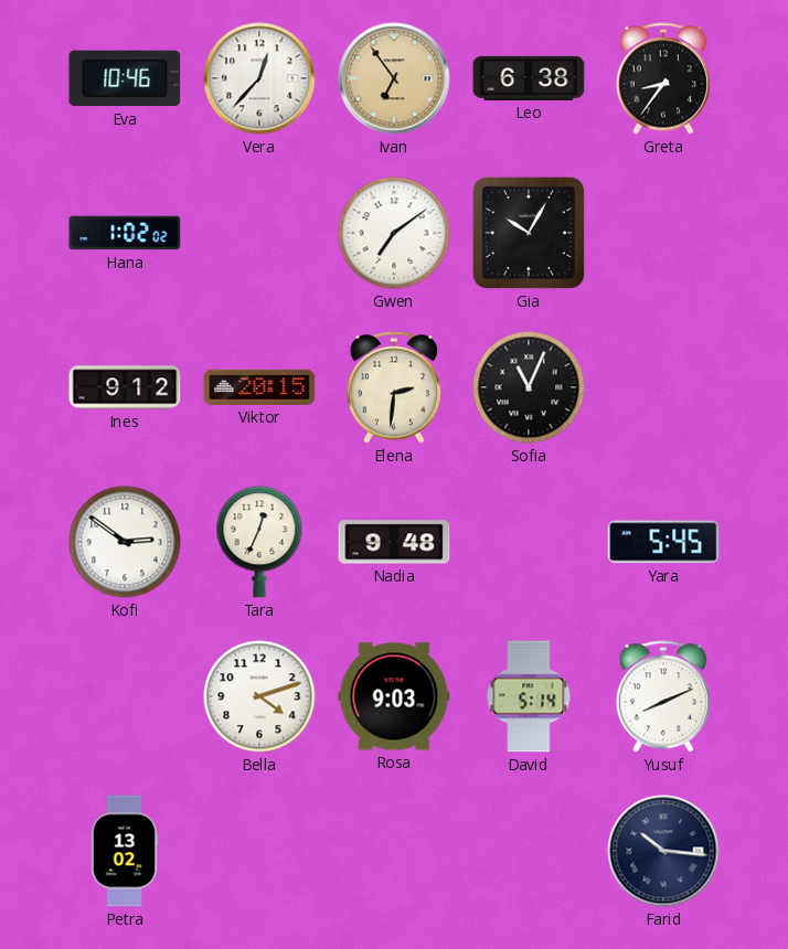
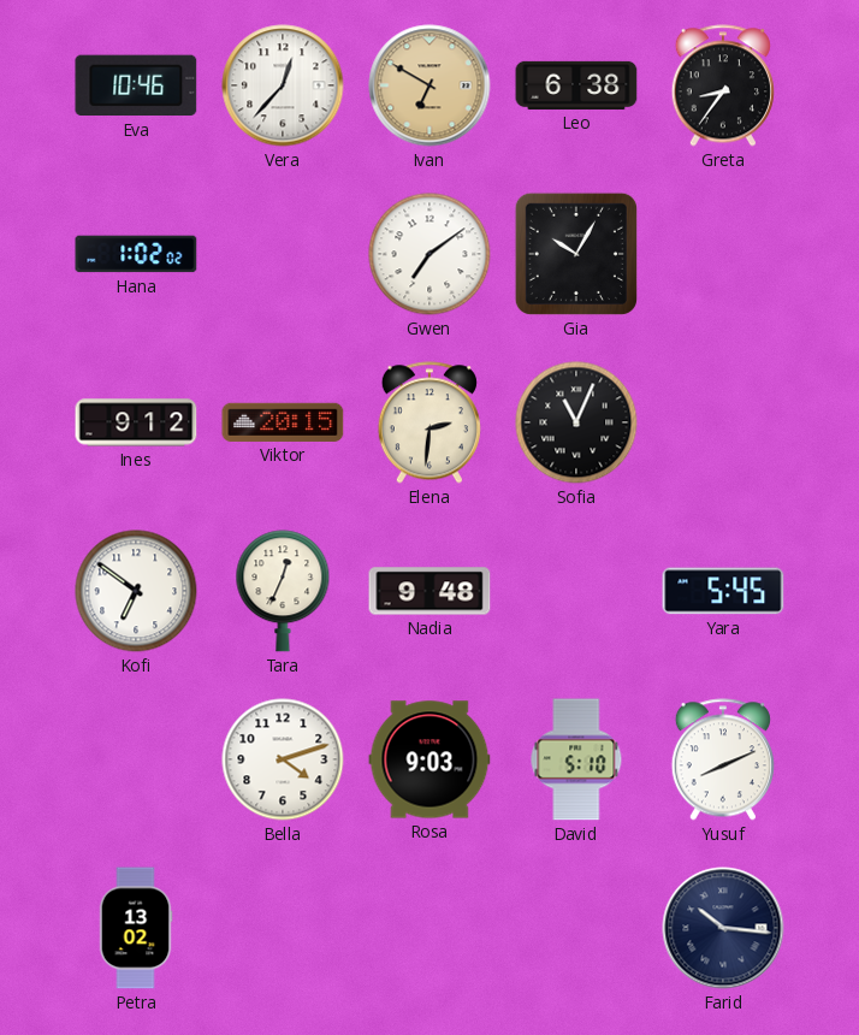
Ivan: 6:54 -> 6:50 (429, 85)
Kofi: 2:51 -> 6:51 (136, 591)
David: 5:14 -> 5:10 (576, 759)
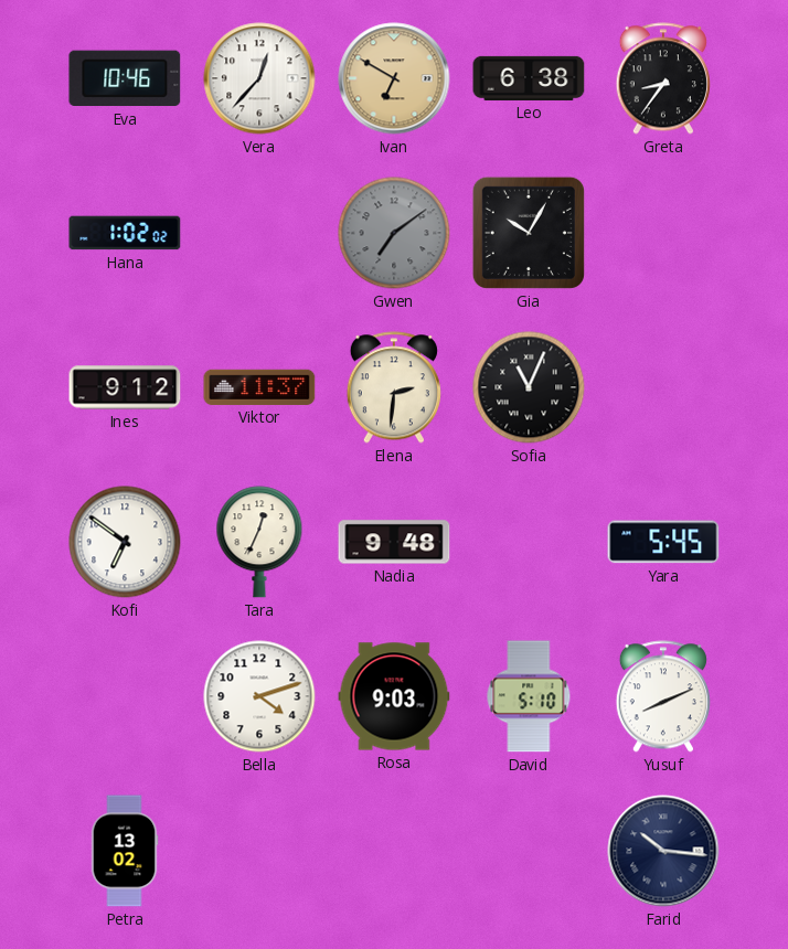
Gwen dial: white -> grey (394, 233)
Viktor: 20:15 -> 11:37 (259, 387)
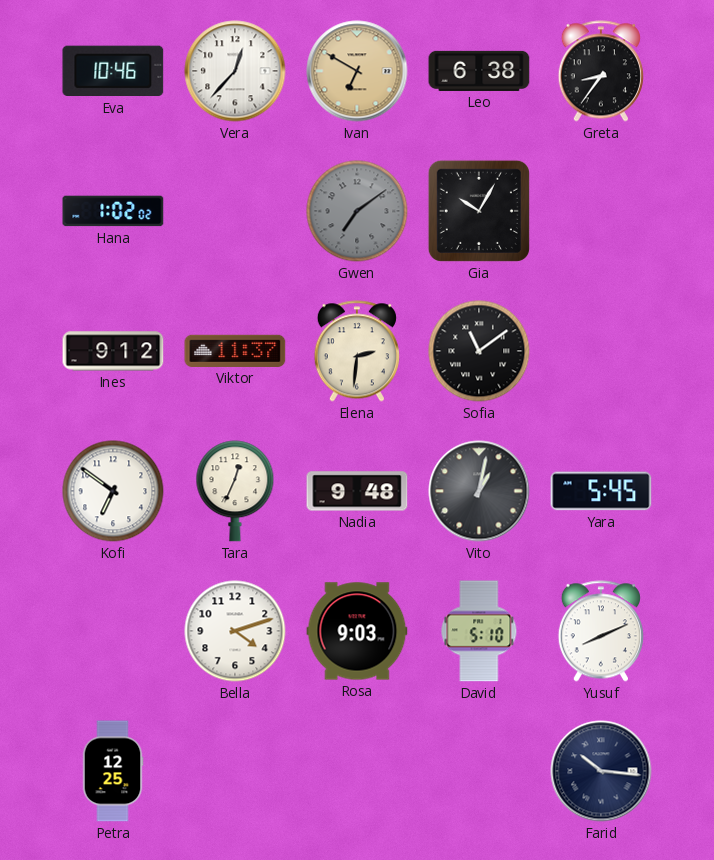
Sofia: 11:04 -> 11:09 (479, 351)
Vito: none -> 1:02 (479, 491)
Petra: 13:02 -> 12:25 (113, 771)
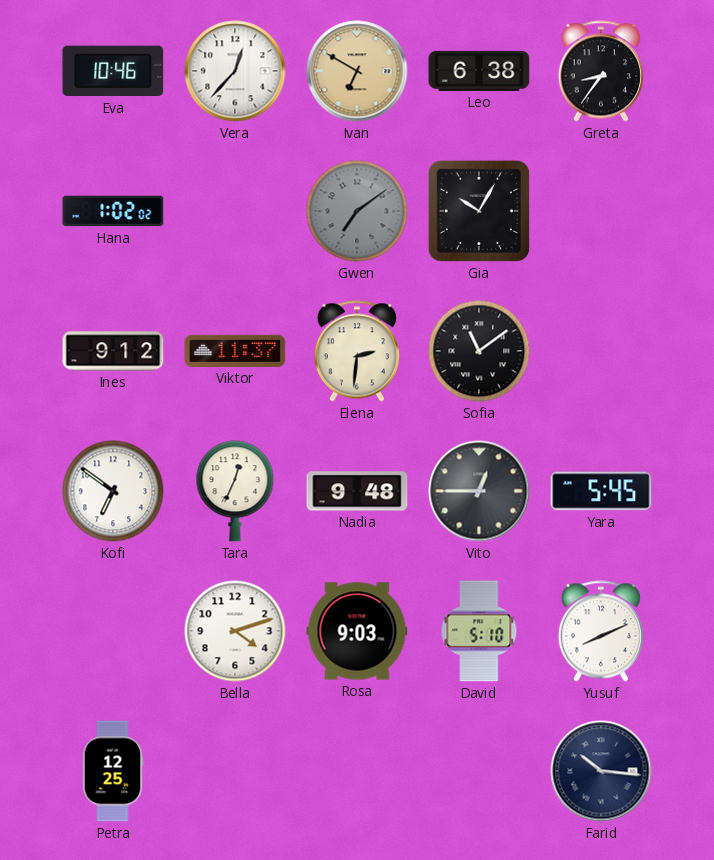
Vito: 1:02 -> 12:45 (479, 491)
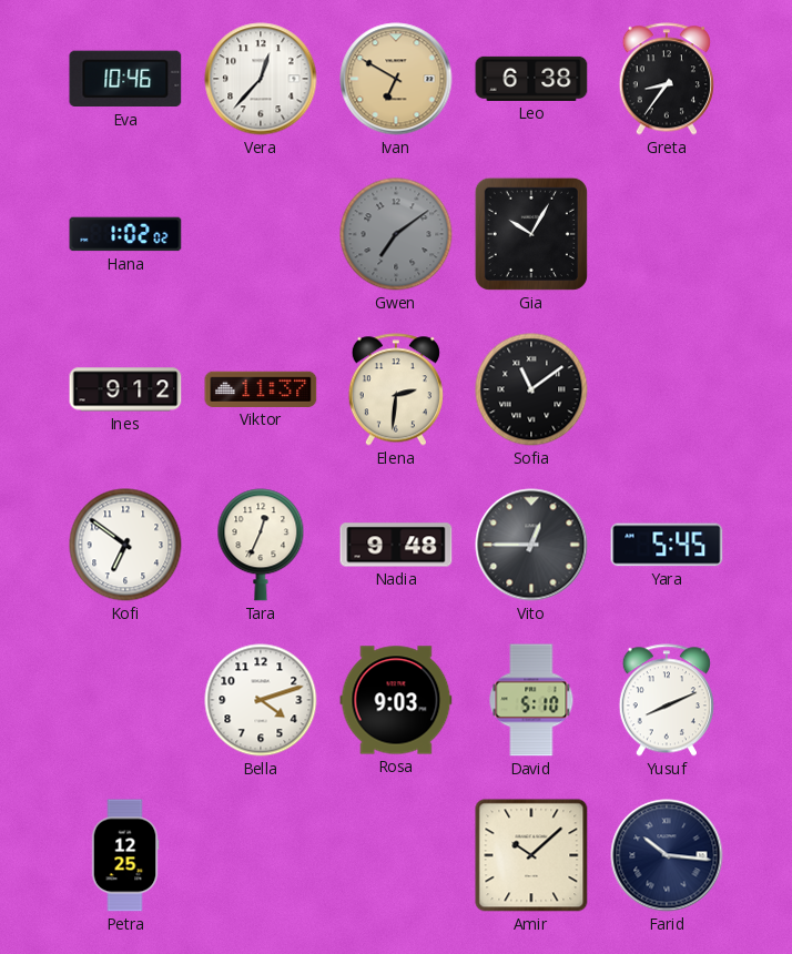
Amir: none -> 10:08 (531, 855)
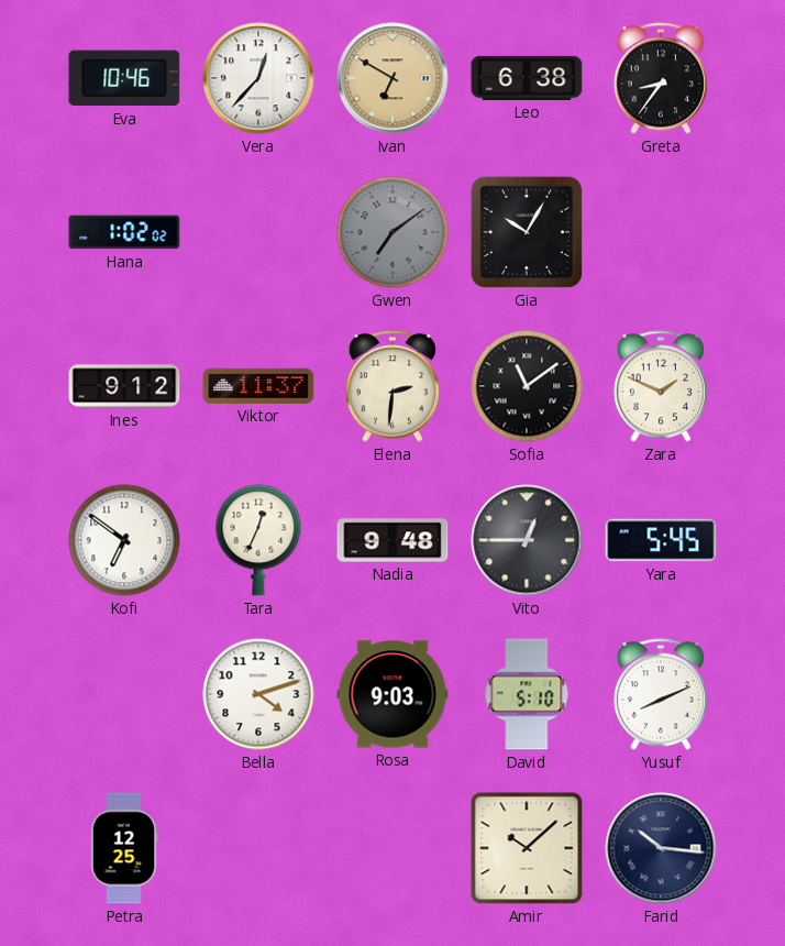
Zara: none -> 1:49 (661, 386)
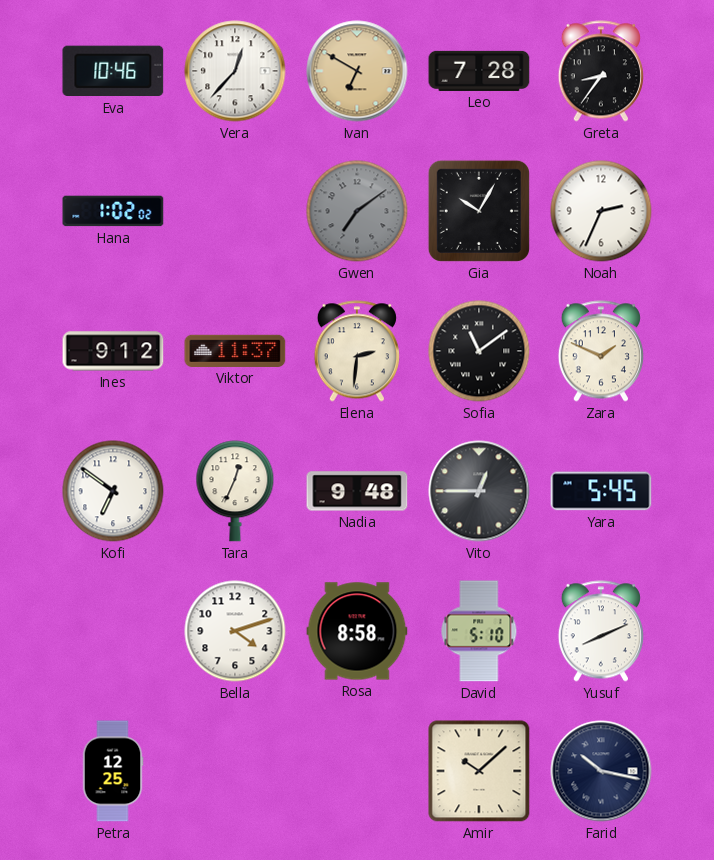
Leo: 6:38 -> 7:28 (479, 71)
Noah: none -> 2:34 (601, 211)
Rosa: 9:03 -> 8:58 (357, 631)
Farid: 10:16 -> 10:17 (601, 771)
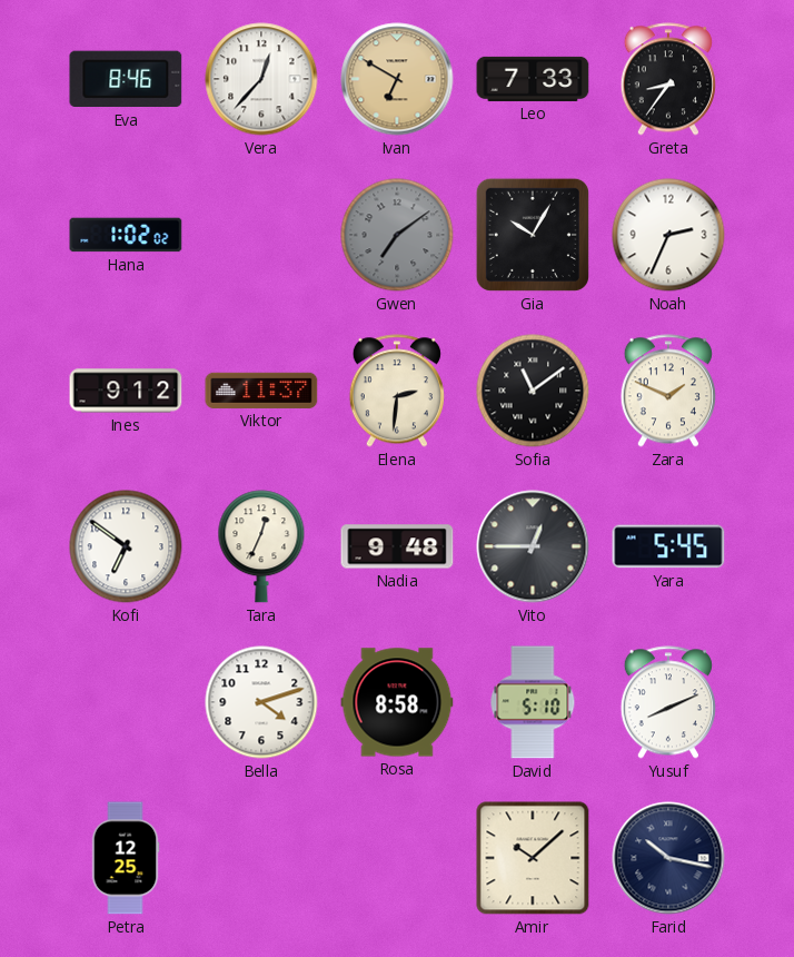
Eva: 10:46 -> 8:46 (126, 79)
Leo: 7:28 -> 7:33 (533, 79)
